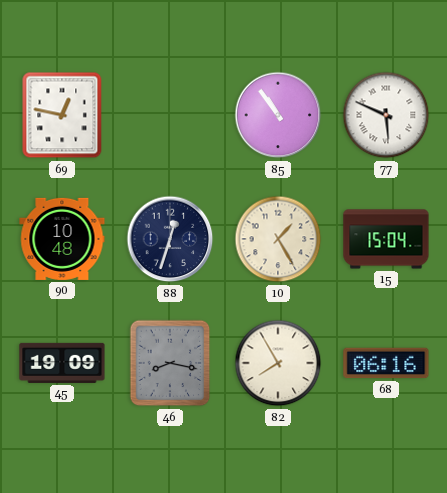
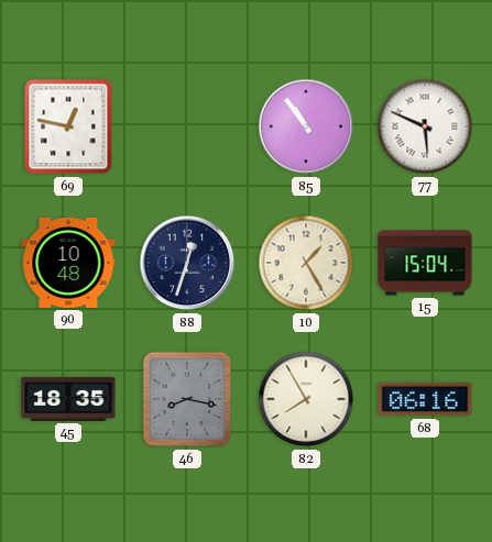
45: 19:09 -> 18:35 (68, 399)
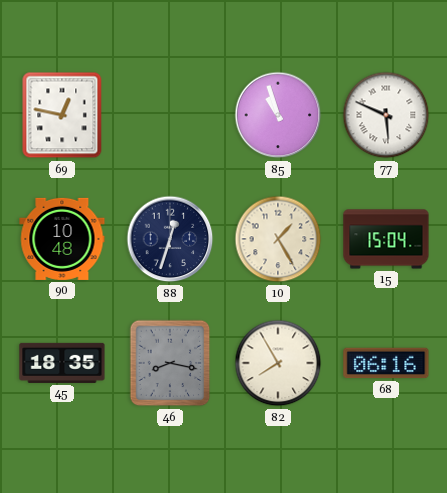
85: 10:54 -> 10:57 (278, 115)
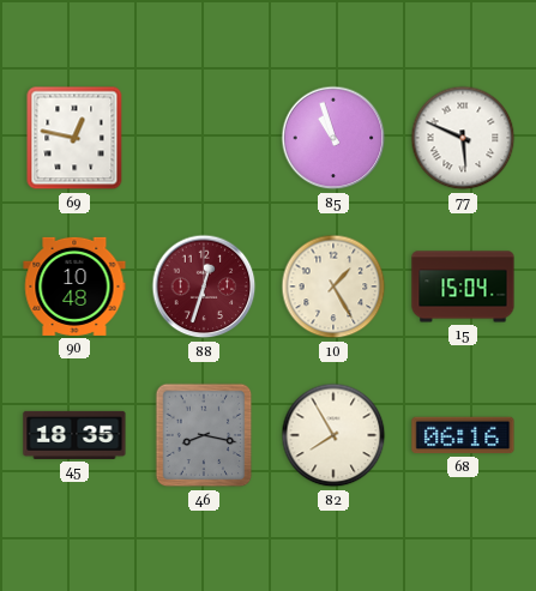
88 dial: navy -> burgundy (204, 287)
